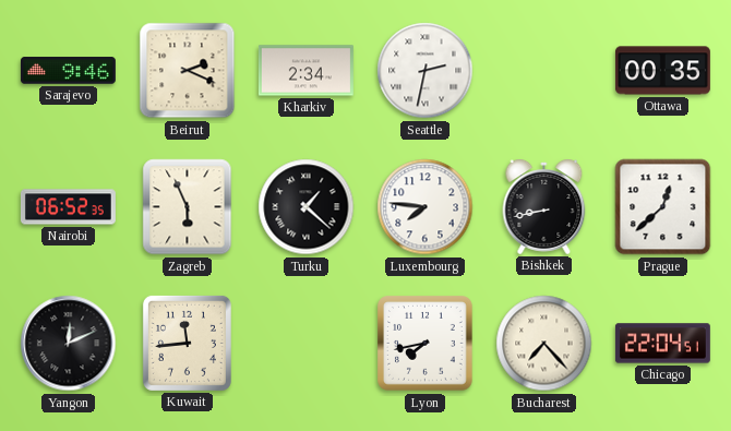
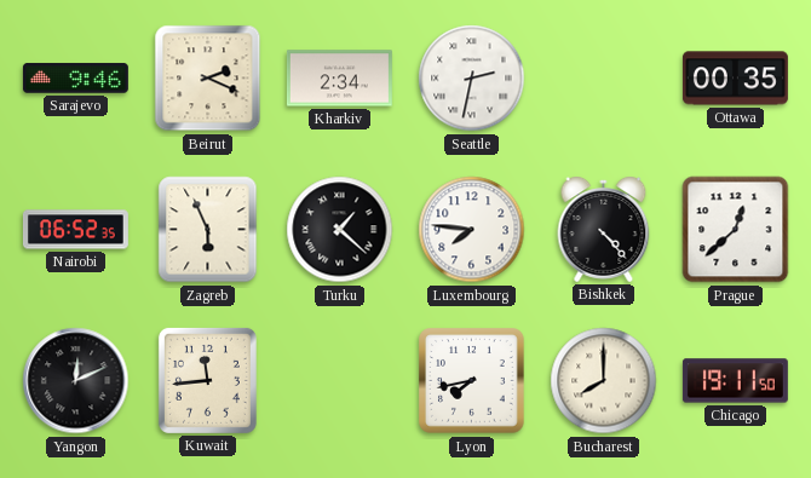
Bishkek: 8:43 -> 4:23 (604, 229)
Bucharest: 7:23 -> 8:00 (604, 381)
Chicago: 22:04 -> 19:11 (735, 381)
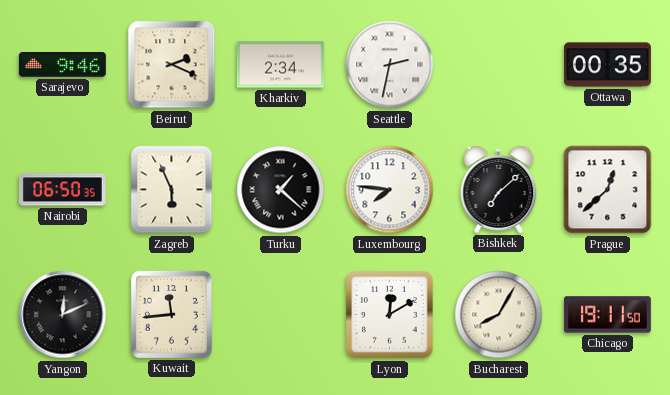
Nairobi: 06:52 -> 06:50 (62, 190)
Bishkek: 4:23 -> 7:08 (499, 189)
Lyon: 7:43 -> 12:10 (390, 315)
Bucharest: 8:00 -> 8:05 (499, 315)
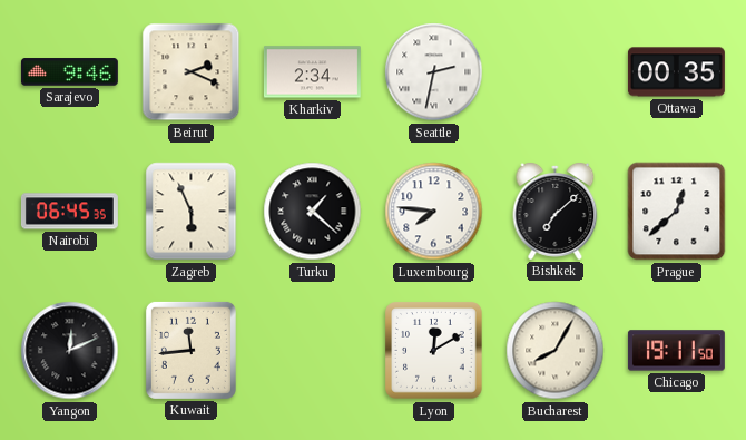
Nairobi: 06:50 -> 06:45 (69, 212)
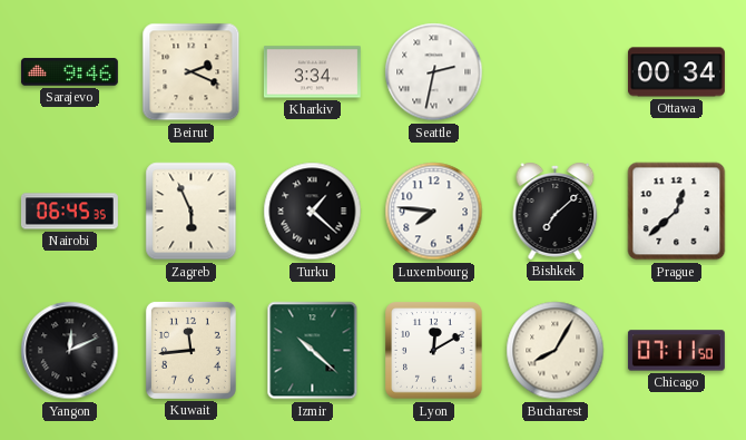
Kharkiv: 2:34 -> 3:34 (312, 72)
Ottawa: 00:35 -> 00:34 (676, 72)
Izmir: none -> 10:22 (313, 351)
Chicago: 19:11 -> 07:11 (676, 351)
